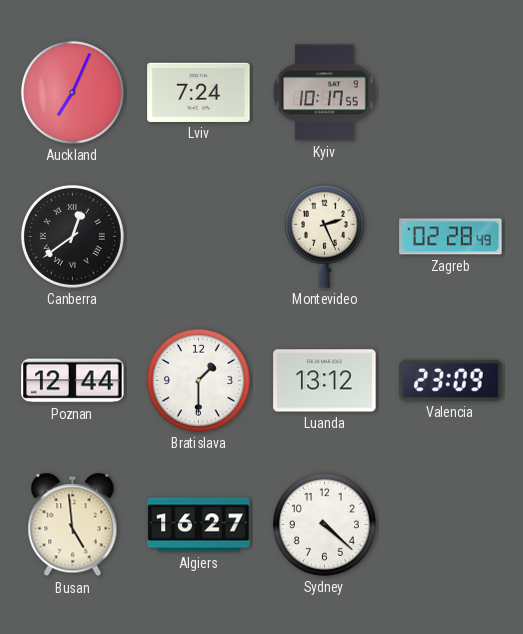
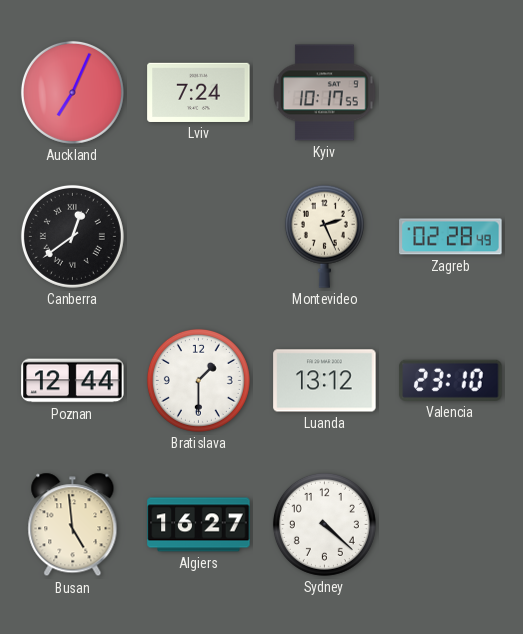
Valencia: 23:09 -> 23:10 (451, 380)
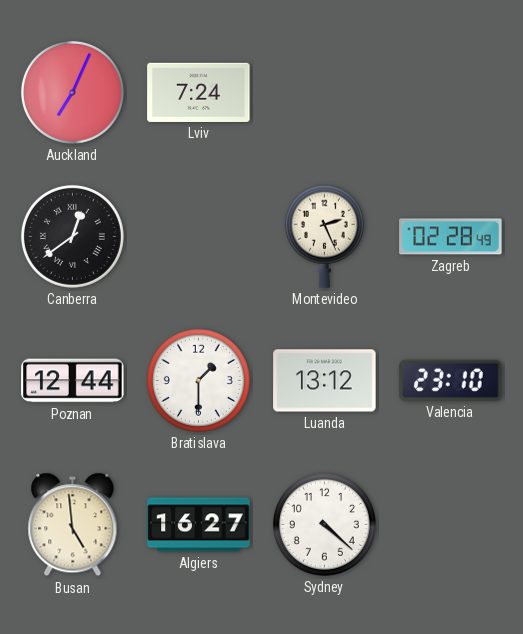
Kyiv: 10:17 -> none (325, 93)
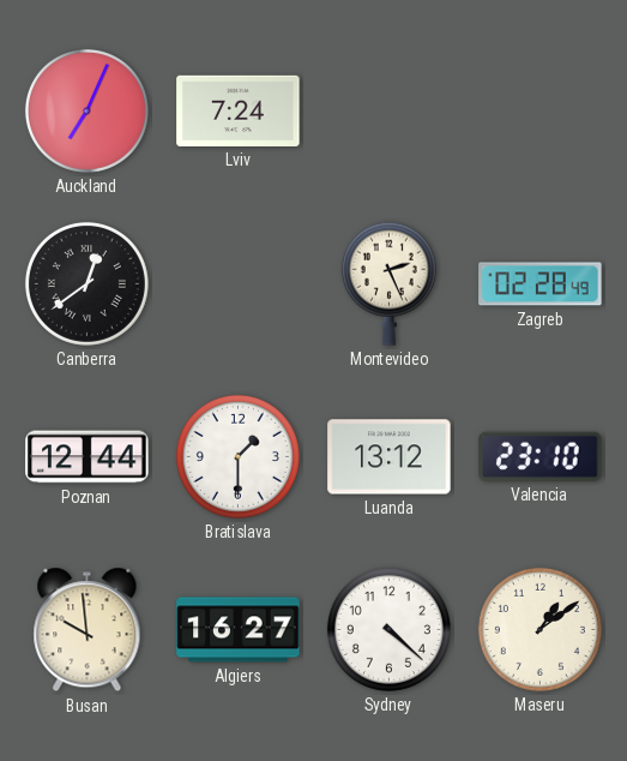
Busan: 4:59 -> 9:59 (88, 630)
Maseru: none -> 1:09 (539, 629)
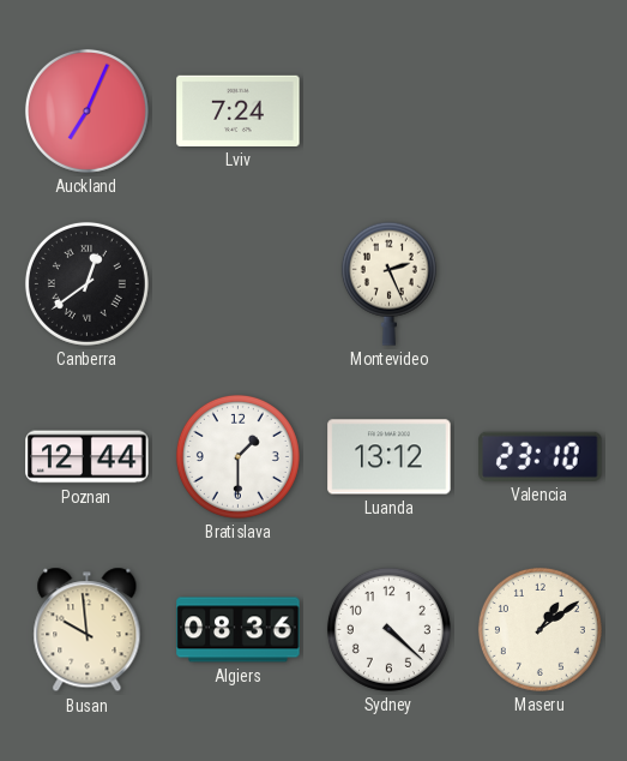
Zagreb: 02:28 -> none (541, 284)
Algiers: 16:27 -> 08:36 (239, 630)
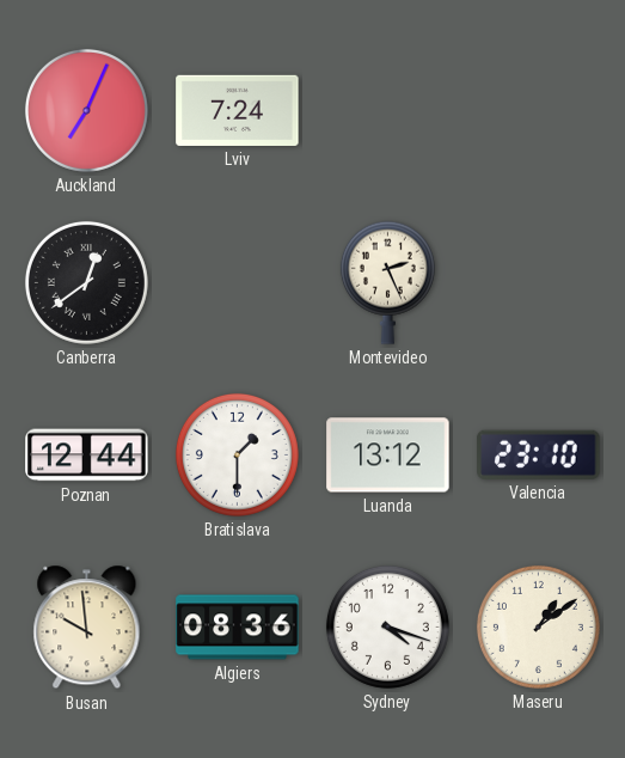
Sydney: 4:22 -> 4:18 (387, 626)
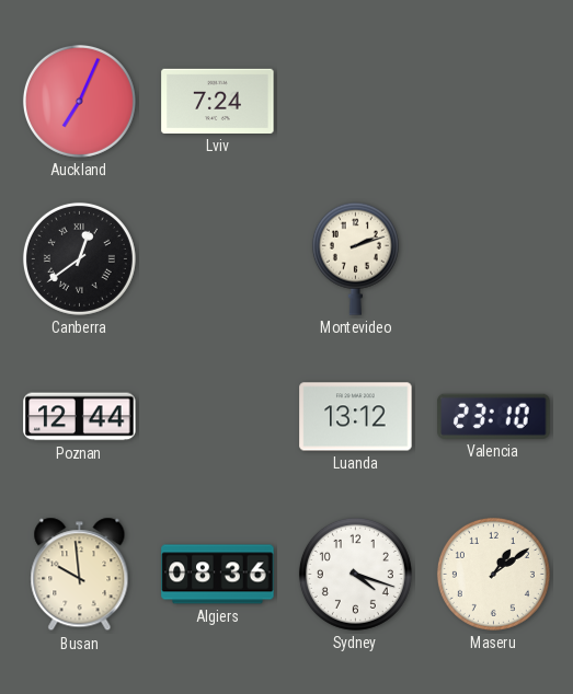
Montevideo: 2:26 -> 2:12 (355, 258)
Bratislava: 1:30 -> none (237, 454)
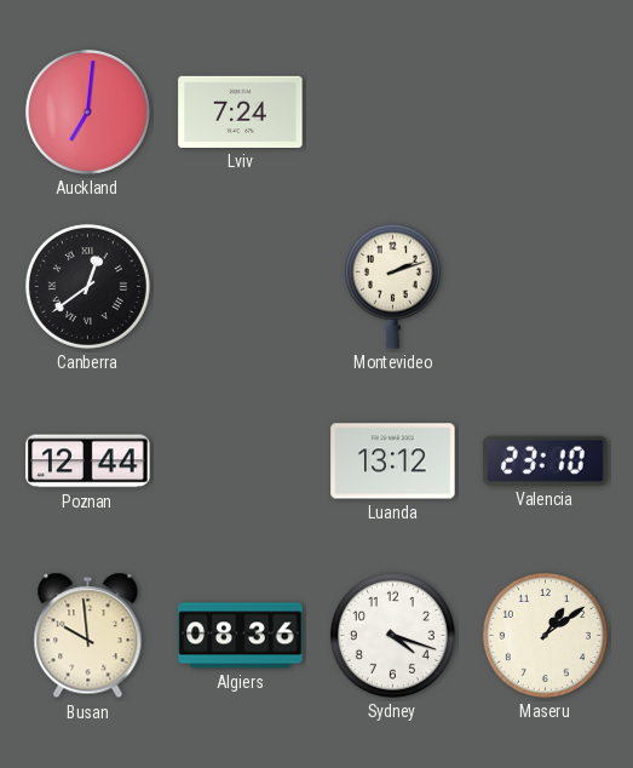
Auckland: 7:04 -> 7:01 (87, 111)
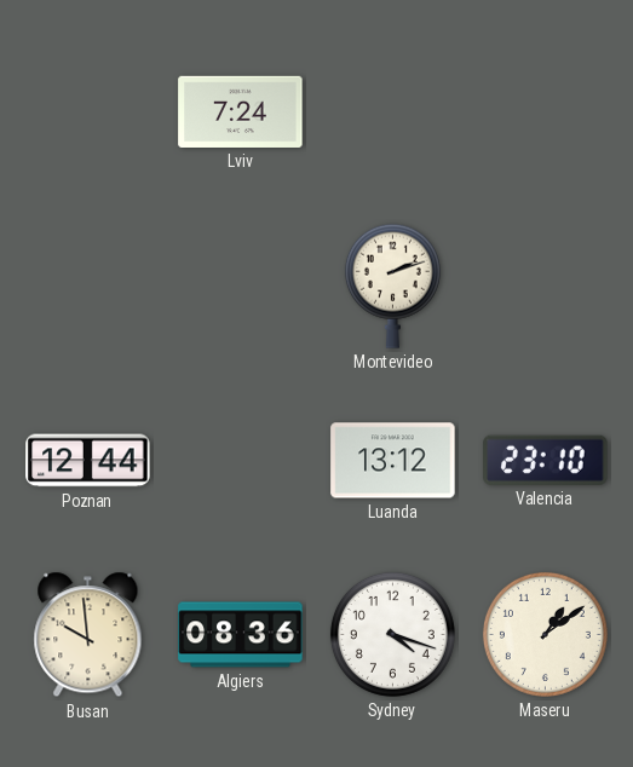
Auckland: 7:01 -> none (87, 111)
Canberra: 12:39 -> none (87, 286)
